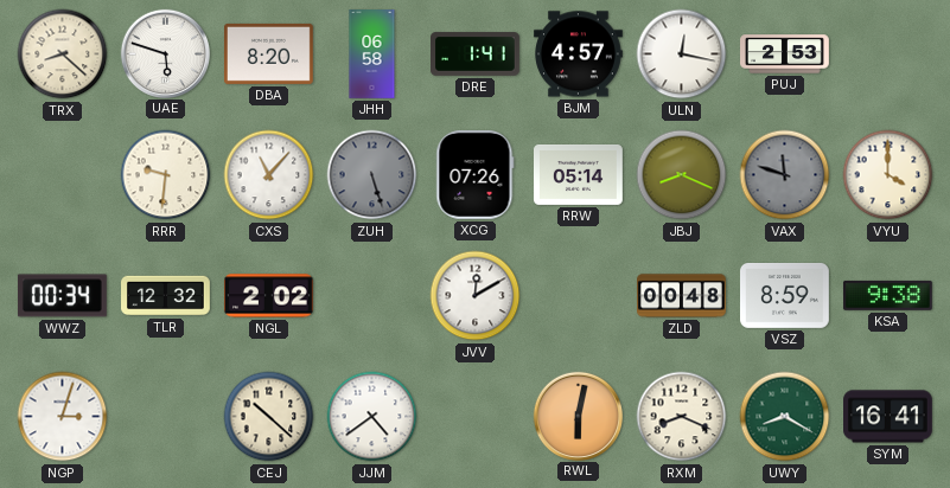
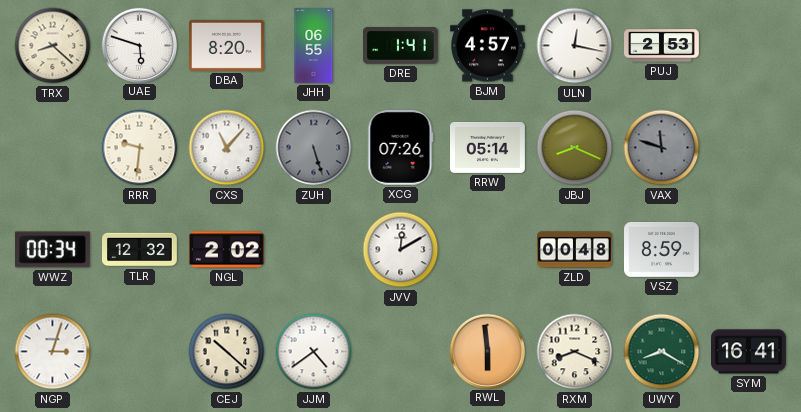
JHH: 06:58 -> 06:55 (314, 46)
VYU: 4:00 -> none (888, 175)
KSA: 9:38 -> none (887, 295)
RWL: 6:02 -> 5:59 (487, 351)
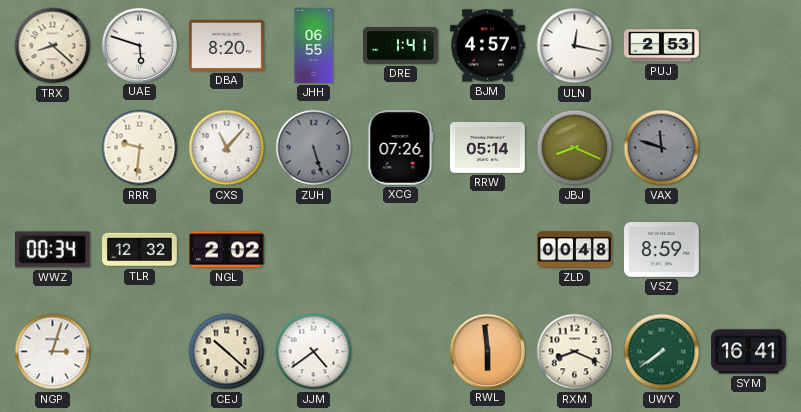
JVV: 12:10 -> none (401, 250)
UWY: 8:20 -> 7:39 (662, 352)
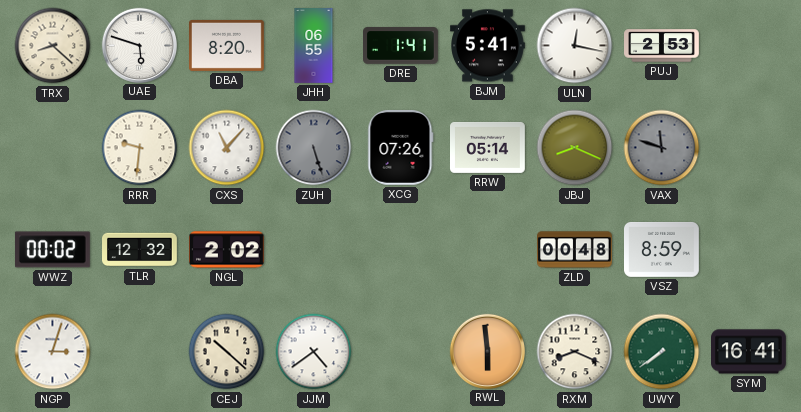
BJM: 4:57 -> 5:41 (488, 46)
WWZ: 00:34 -> 00:02 (52, 250)
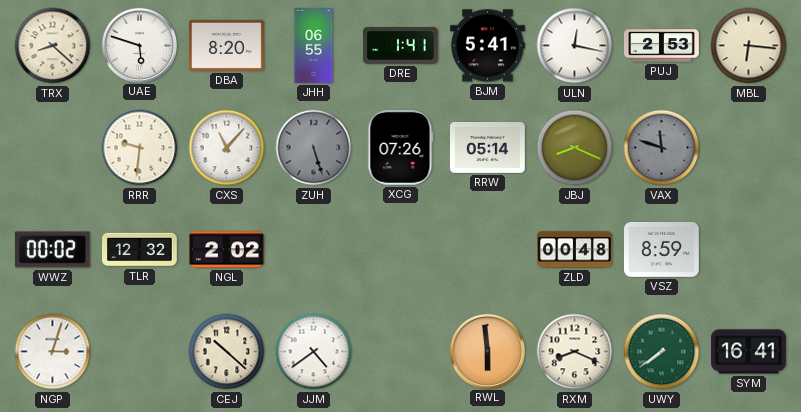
MBL: none -> 6:16 (749, 46)
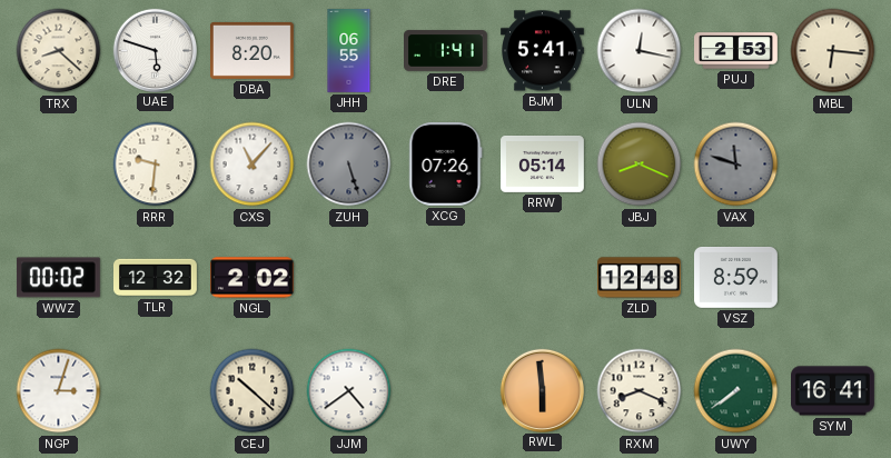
ZLD: 00:48 -> 12:48 (640, 278)
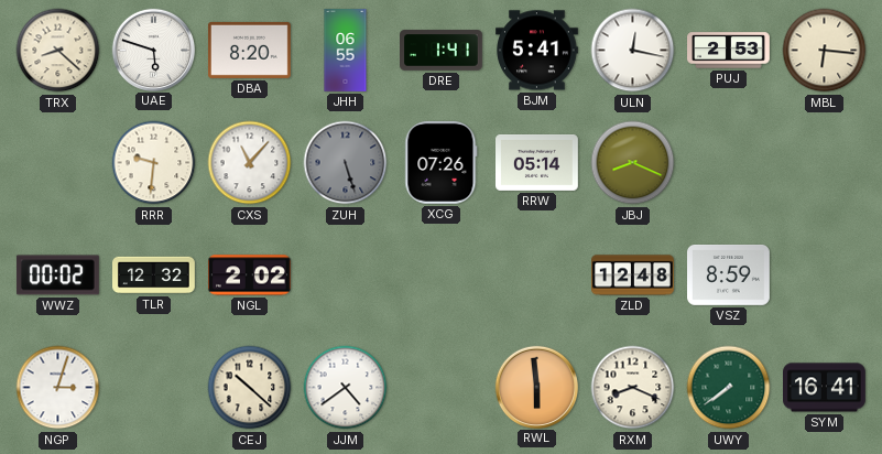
VAX: 11:48 -> none (736, 165)
